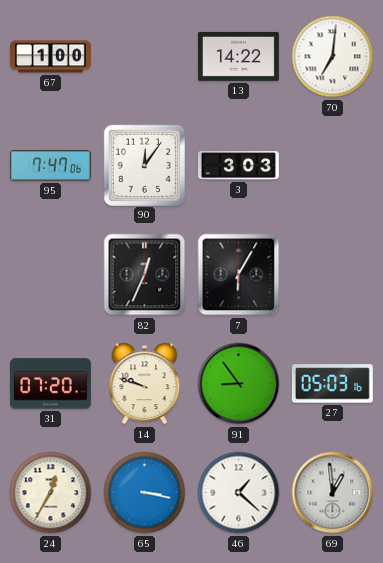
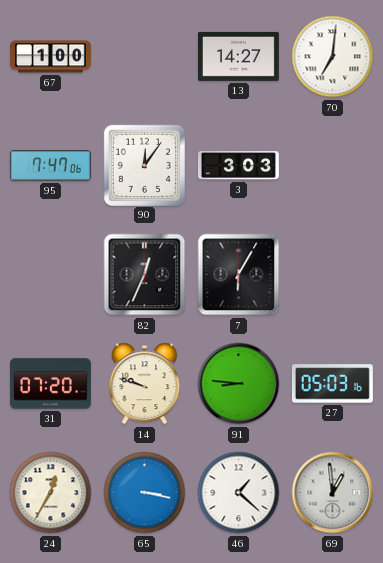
13: 14:22 -> 14:27 (238, 56)
91: 8:54 -> 8:46 (239, 384)
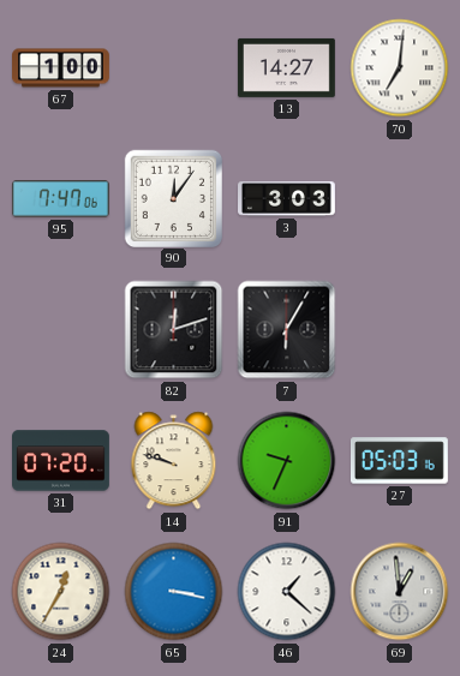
82: 12:34 -> 12:12 (174, 330)
91: 8:46 -> 9:34 (287, 461)
